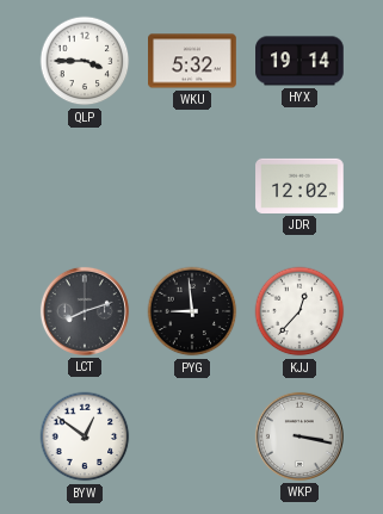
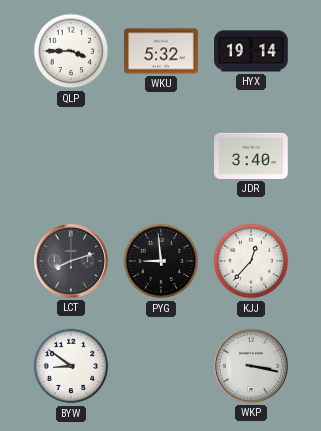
JDR: 12:02 -> 3:40 (251, 156)
BYW: 12:51 -> 8:51 (71, 366)
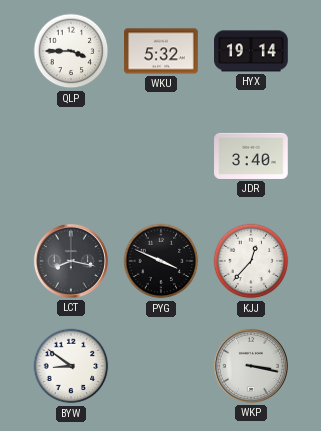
LCT: 8:12 -> 8:17 (71, 261)
PYG: 8:59 -> 3:49 (161, 261)
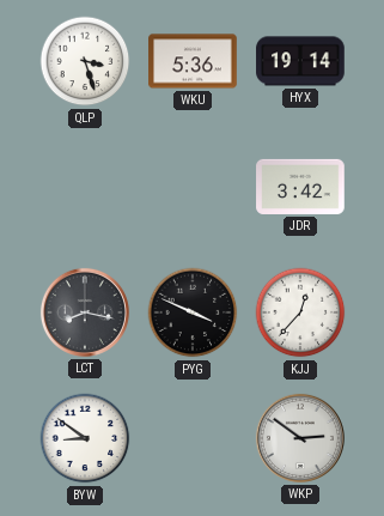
QLP: 3:45 -> 3:27 (85, 61)
WKU: 5:32 -> 5:36 (193, 61)
JDR: 3:40 -> 3:42 (300, 187)
WKP: 3:17 -> 2:51 (300, 438)
